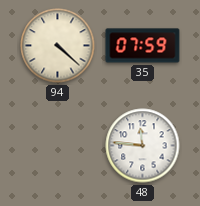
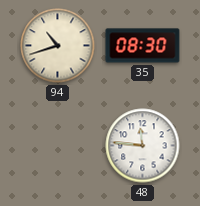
94: 4:22 -> 10:42 (58, 46)
35: 07:59 -> 08:30 (143, 46)
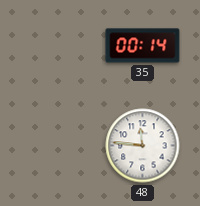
94: 10:42 -> none (58, 46)
35: 08:30 -> 00:14 (143, 46)
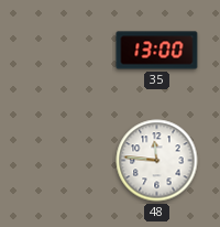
35: 00:14 -> 13:00 (157, 51)
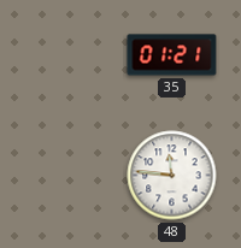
35: 13:00 -> 01:21 (172, 55)
